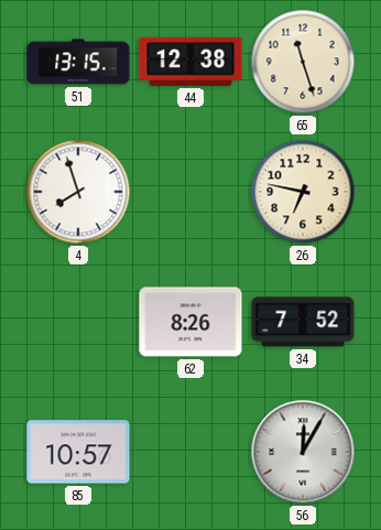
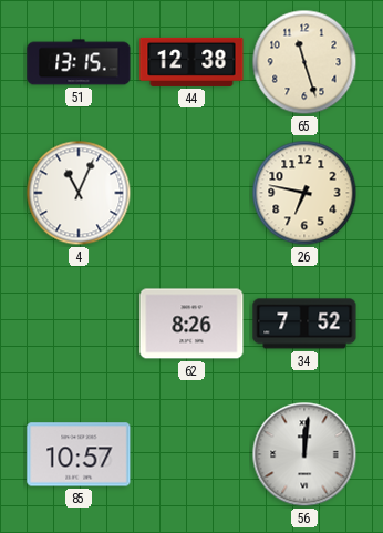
4: 7:57 -> 11:04 (79, 193)
56: 12:05 -> 12:01 (304, 454)
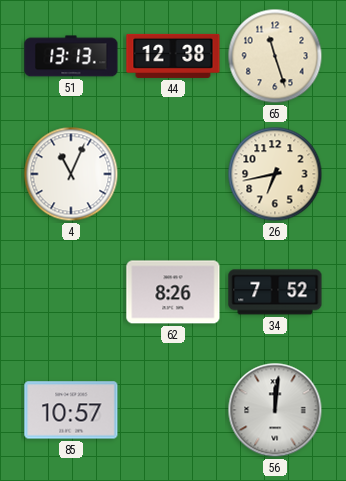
51: 13:15 -> 13:13 (71, 56)
26: 6:47 -> 6:43 (275, 174)
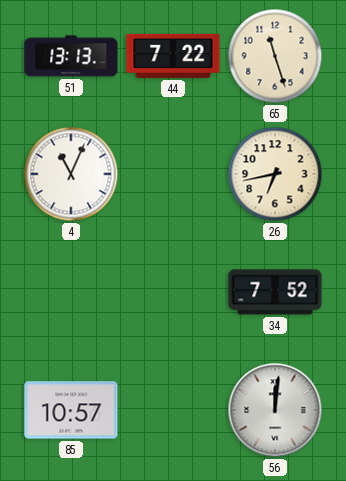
44: 12:38 -> 7:22 (173, 56)
62: 8:26 -> none (173, 292)
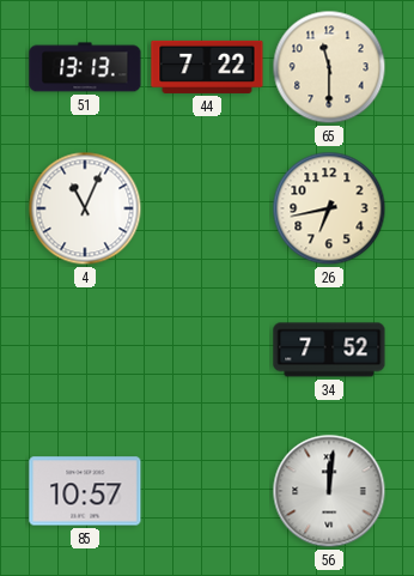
65: 11:27 -> 11:30 (329, 67)
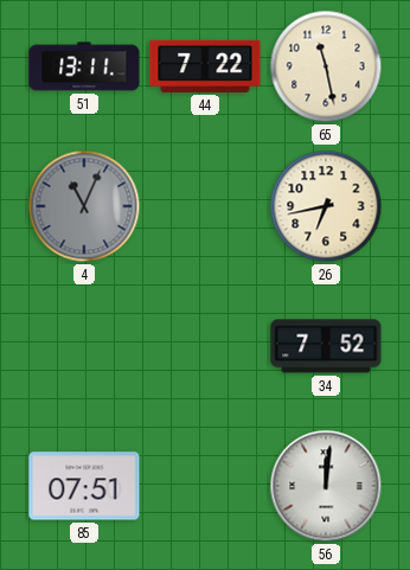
51: 13:13 -> 13:11 (84, 66)
65: 11:30 -> 11:28 (326, 66)
4 dial: white -> grey (84, 206)
85: 10:57 -> 07:51 (84, 486)
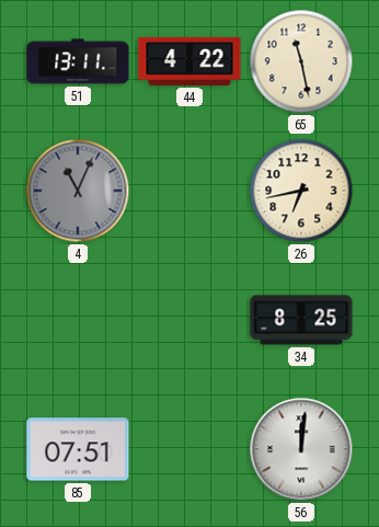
44: 7:22 -> 4:22 (190, 61)
34: 7:52 -> 8:25 (301, 320)
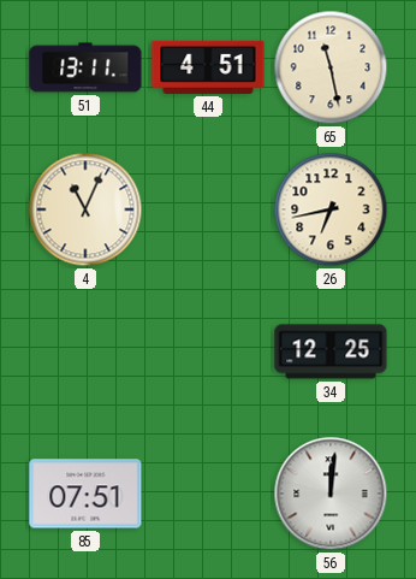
44: 4:22 -> 4:51 (208, 67)
4 dial: grey -> cream (85, 209)
34: 8:25 -> 12:25 (331, 351)
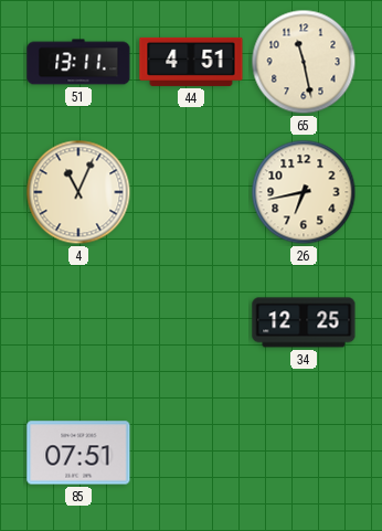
56: 12:01 -> none (331, 494)
